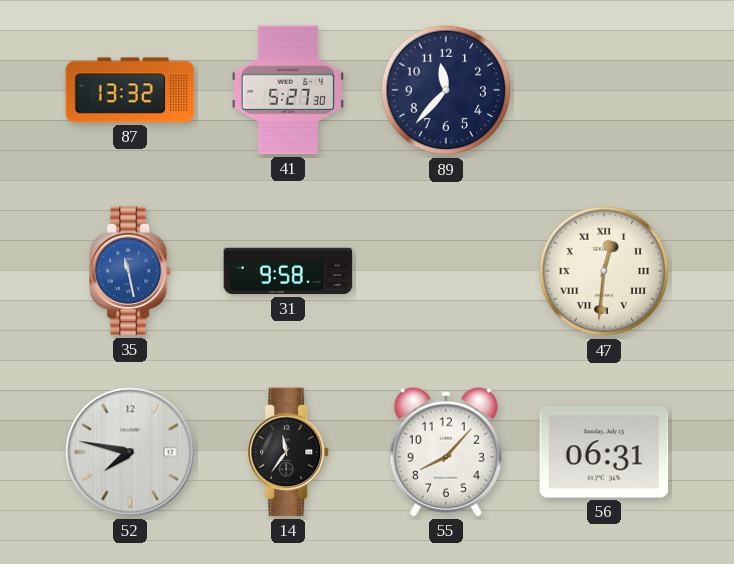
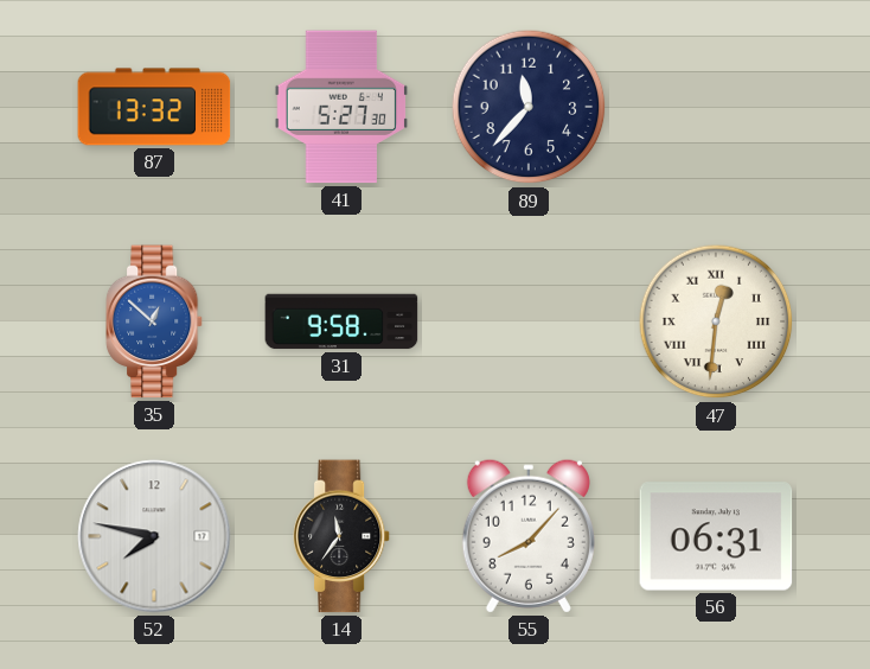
35: 11:28 -> 12:52 (154, 321)
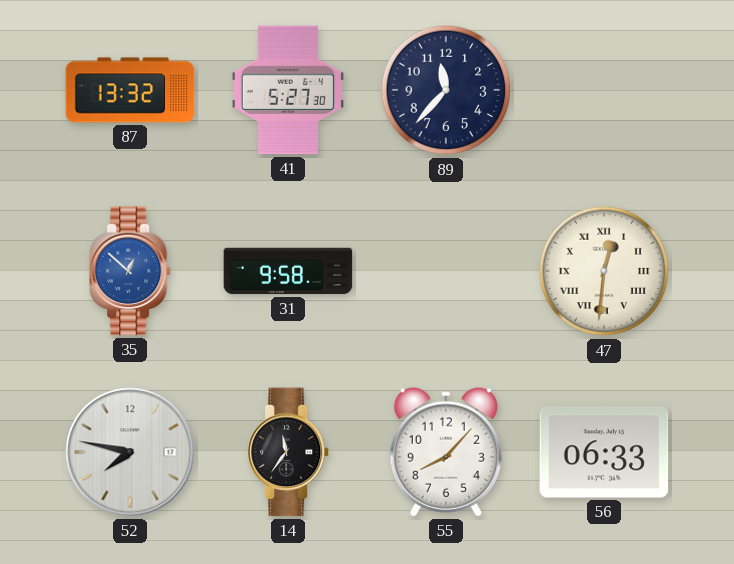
56: 06:31 -> 06:33 (604, 452)
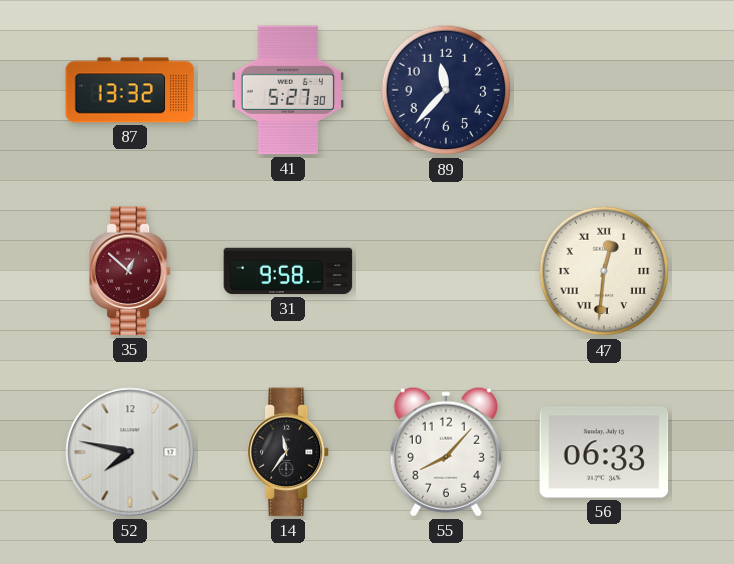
35 dial: blue -> burgundy (130, 271)
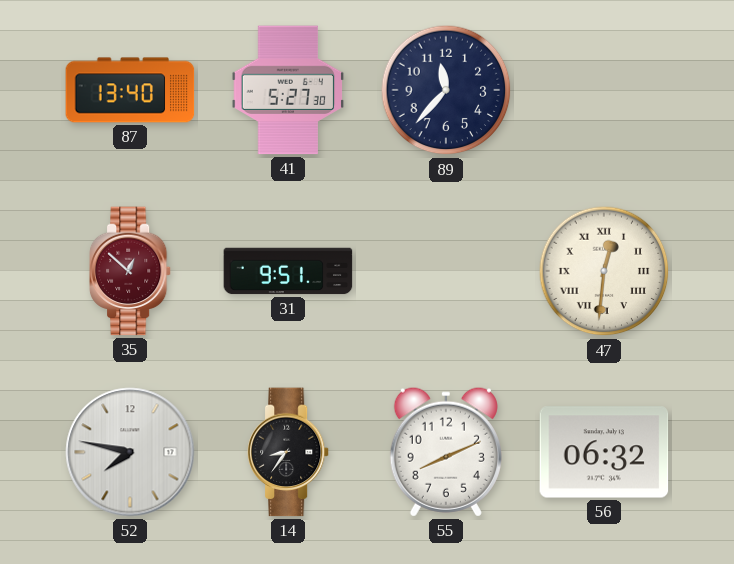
87: 13:32 -> 13:40 (130, 90)
31: 9:58 -> 9:51 (288, 271)
14: 11:36 -> 8:36 (288, 452)
55: 8:07 -> 8:11 (446, 452)
56: 06:33 -> 06:32 (604, 452)
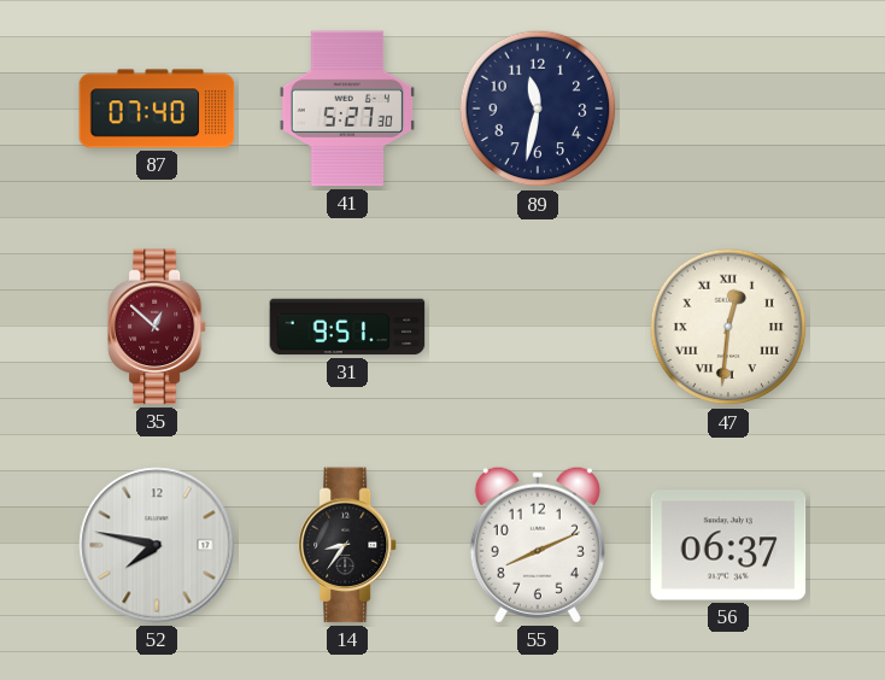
87: 13:40 -> 07:40 (157, 109)
89: 11:37 -> 11:32 (538, 109)
56: 06:32 -> 06:37 (728, 545)
